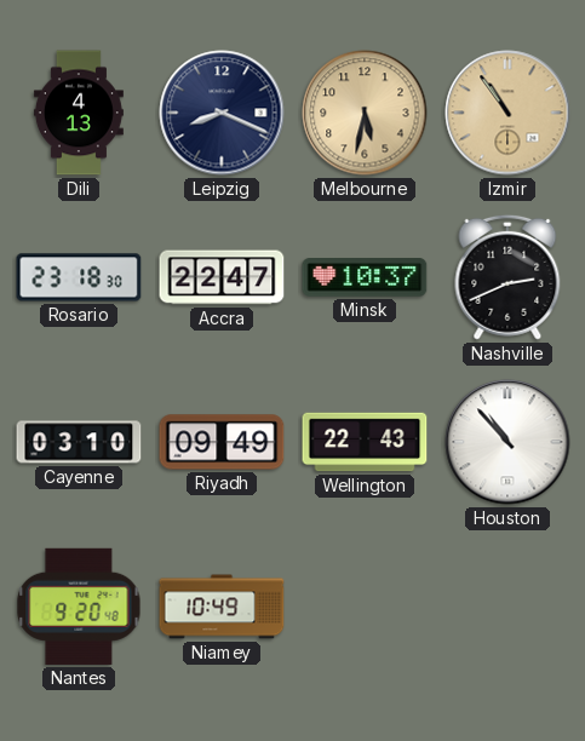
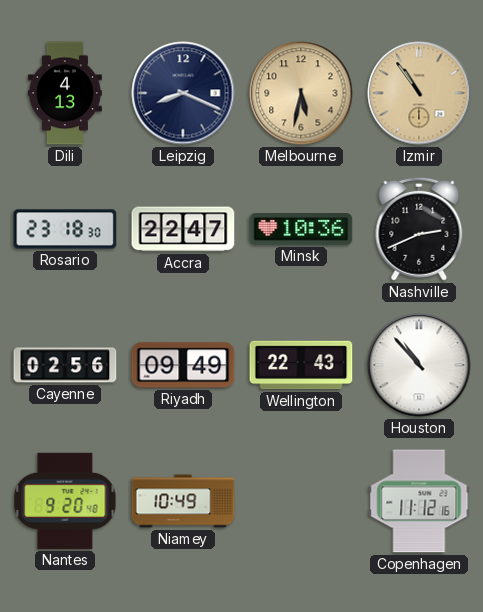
Minsk: 10:37 -> 10:36 (301, 229)
Cayenne: 03:10 -> 02:56 (65, 365)
Copenhagen: none -> 11:12 (419, 501)
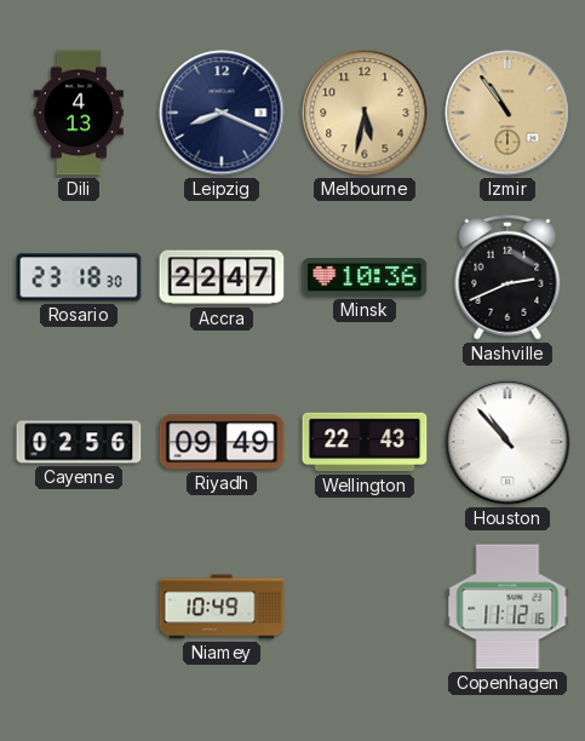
Nantes: 9:20 -> none (65, 501)
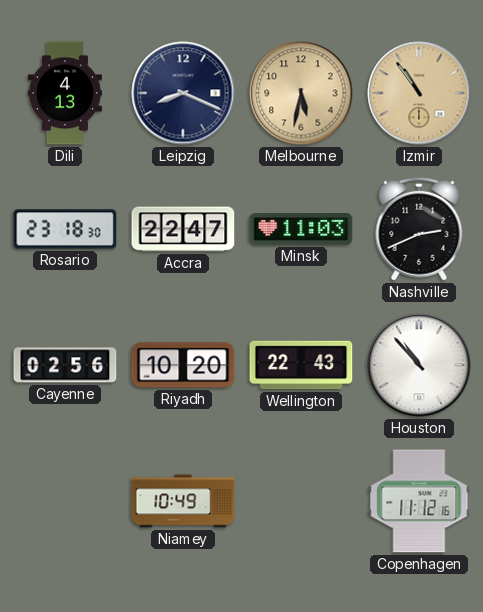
Minsk: 10:36 -> 11:03 (301, 229)
Riyadh: 09:49 -> 10:20 (183, 365)
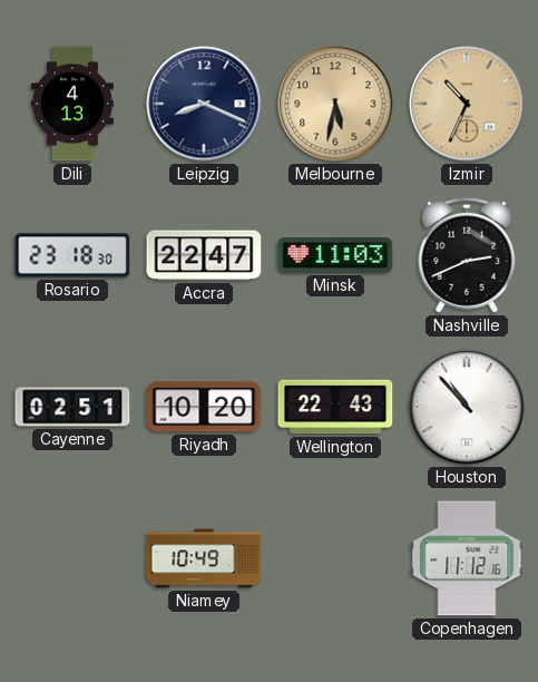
Izmir: 10:54 -> 10:34 (467, 104)
Cayenne: 02:56 -> 02:51 (72, 407)
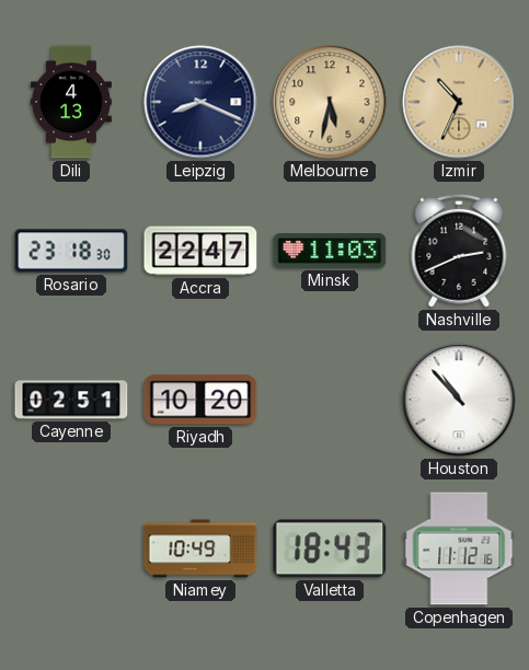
Wellington: 22:43 -> none (335, 407)
Valletta: none -> 18:43 (330, 548)
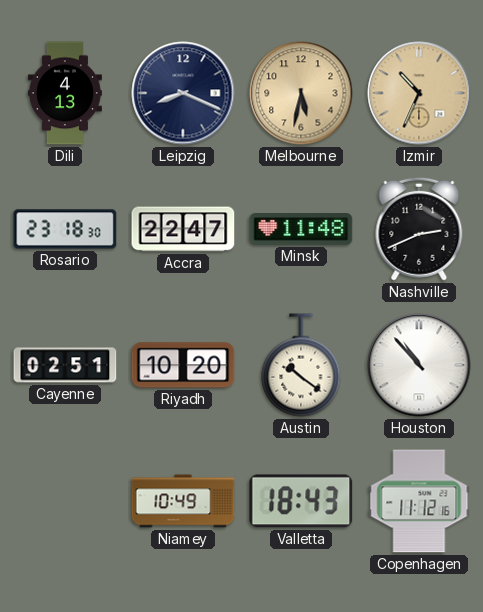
Minsk: 11:03 -> 11:48 (301, 229)
Austin: none -> 10:21 (301, 365)
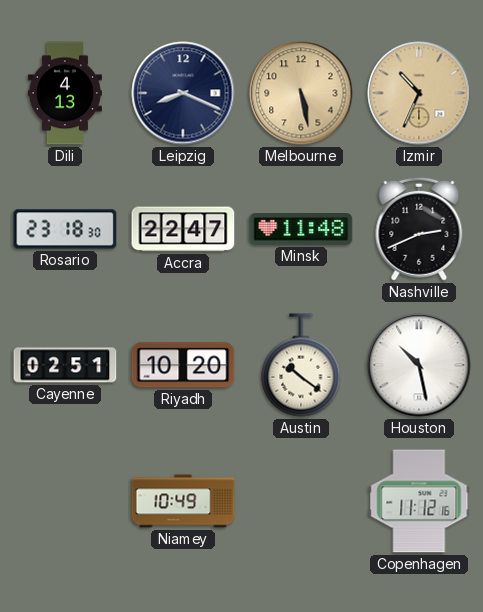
Melbourne: 5:32 -> 5:28 (301, 93)
Houston: 10:53 -> 10:28 (419, 365)
Valletta: 18:43 -> none (301, 501)
